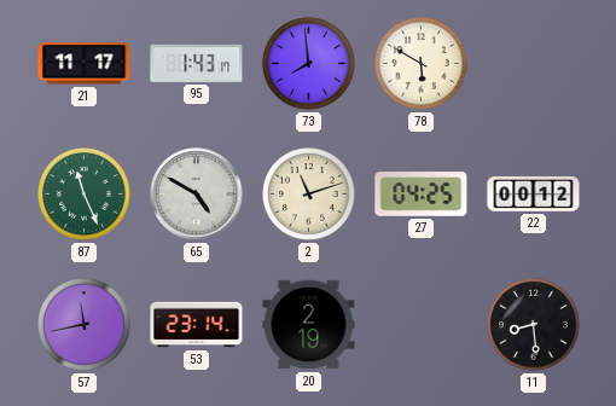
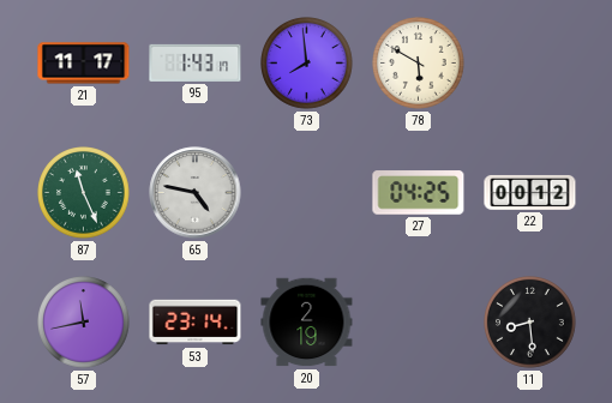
65: 4:50 -> 4:47 (196, 193)
2: 11:12 -> none (309, 195)
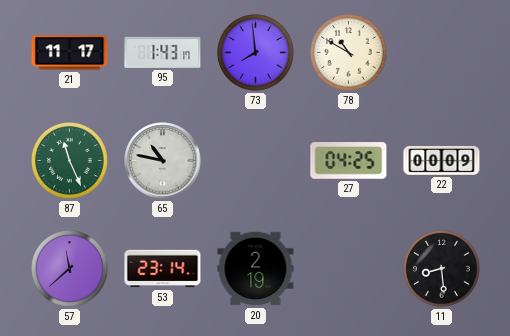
78: 5:50 -> 10:50 (349, 53)
65: 4:47 -> 10:47 (163, 161)
22: 00:12 -> 00:09 (442, 160)
57: 11:43 -> 11:38 (70, 269)
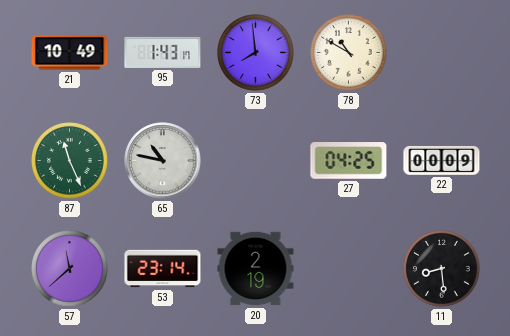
21: 11:17 -> 10:49 (70, 53)
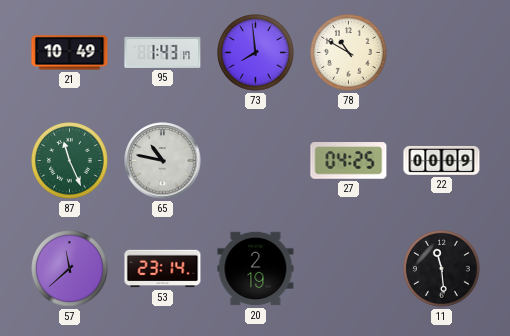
11: 8:29 -> 11:29 (442, 269)
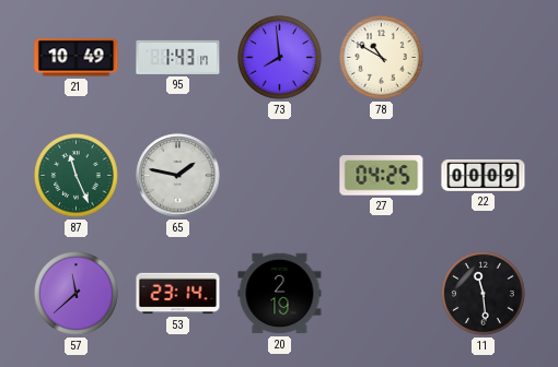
65: 10:47 -> 1:47 (178, 176)
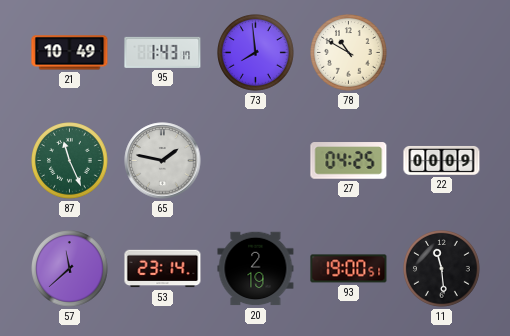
93: none -> 19:00 (349, 269)
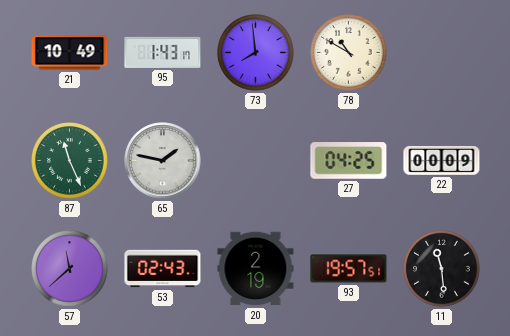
53: 23:14 -> 02:43 (163, 269)
93: 19:00 -> 19:57 (349, 269)
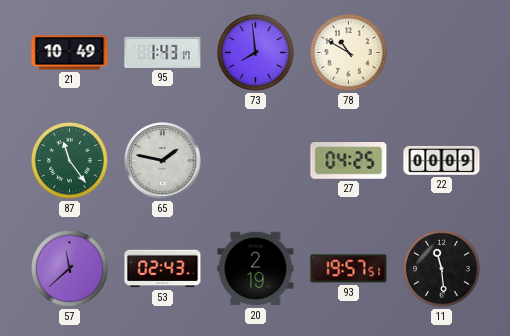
87: 11:26 -> 11:24 (70, 161)
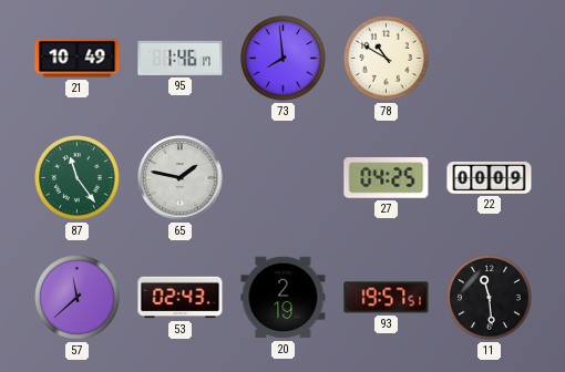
95: 1:43 -> 1:46 (181, 58)
